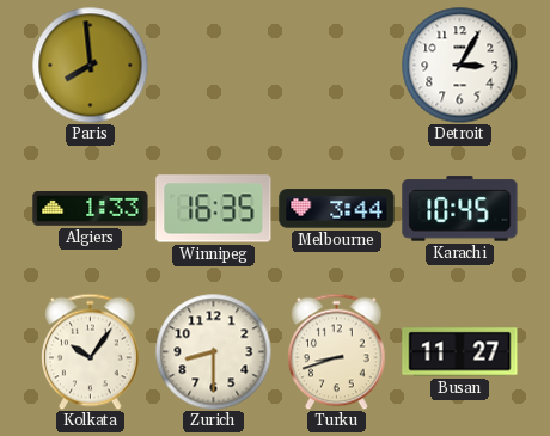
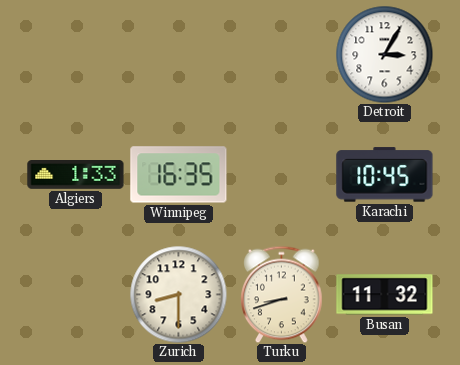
Paris: 7:59 -> none (90, 65)
Melbourne: 3:44 -> none (337, 209)
Kolkata: 10:06 -> none (91, 351)
Busan: 11:27 -> 11:32 (385, 295)
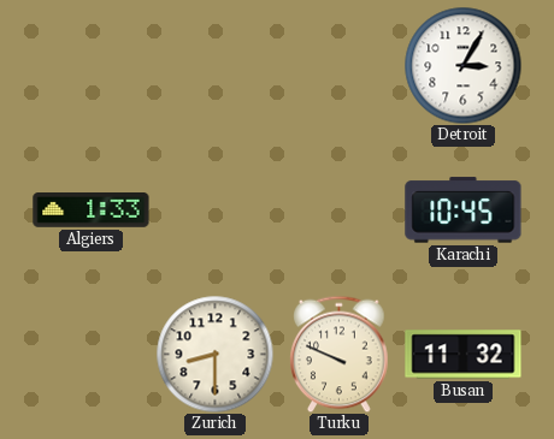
Winnipeg: 16:35 -> none (179, 175)
Turku: 8:42 -> 9:49 (340, 354)
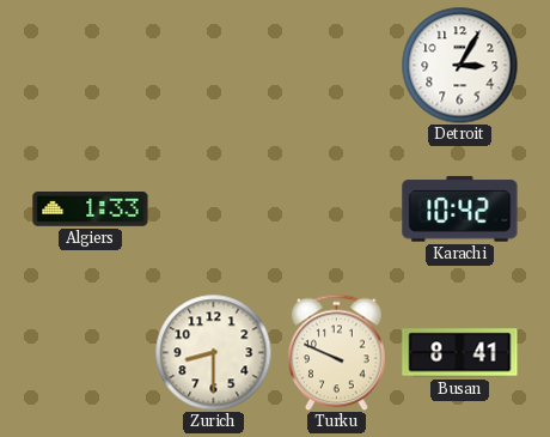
Karachi: 10:45 -> 10:42 (460, 210)
Busan: 11:32 -> 8:41 (460, 353)
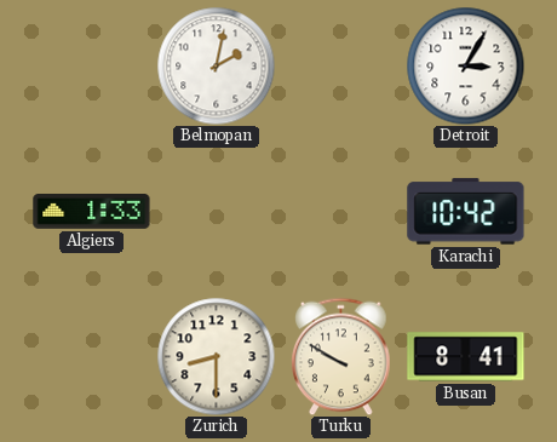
Belmopan: none -> 2:02 (216, 65)
Turku: 9:49 -> 9:50 (341, 356)
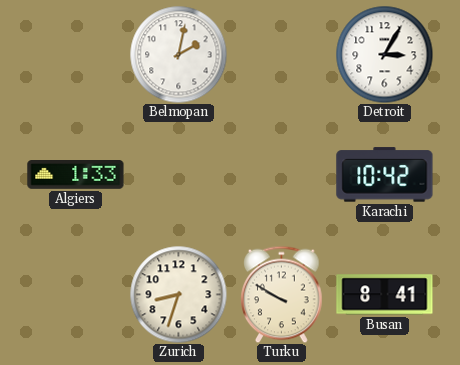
Zurich: 8:30 -> 8:33 (178, 294)
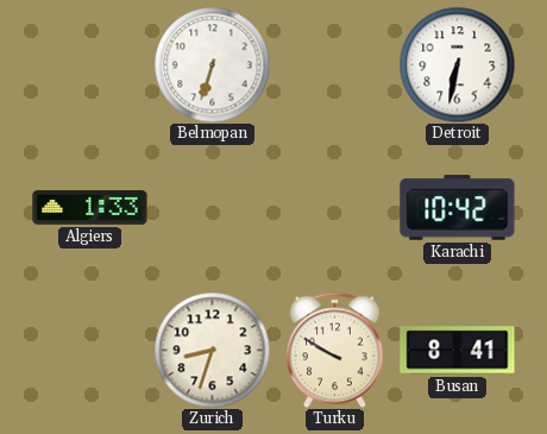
Belmopan: 2:02 -> 6:33 (212, 64)
Detroit: 3:05 -> 6:32 (457, 64)
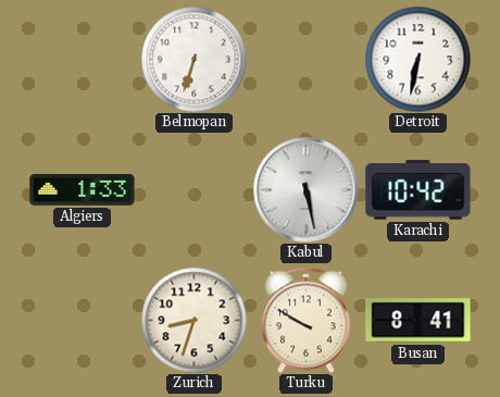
Kabul: none -> 5:28 (307, 190)
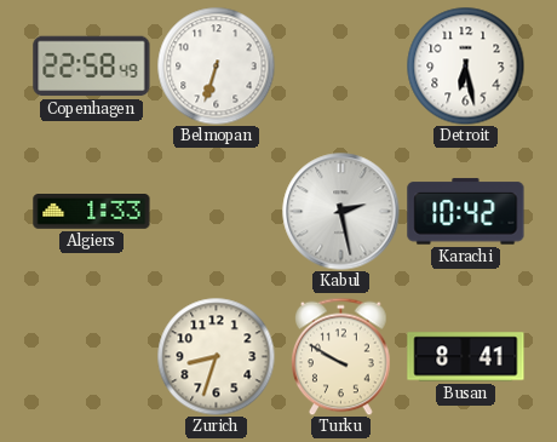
Copenhagen: none -> 22:58 (92, 67)
Detroit: 6:32 -> 6:28 (465, 65)
Kabul: 5:28 -> 2:28 (341, 212)
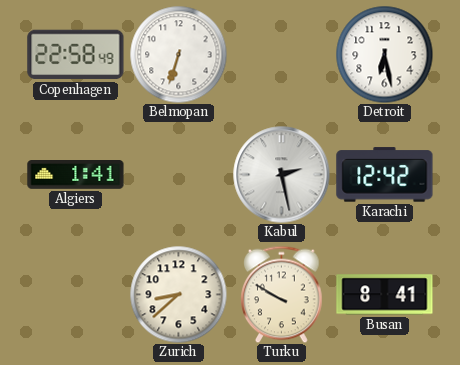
Algiers: 1:33 -> 1:41 (76, 175)
Karachi: 10:42 -> 12:42 (385, 175)
Zurich: 8:33 -> 8:38 (178, 294)
